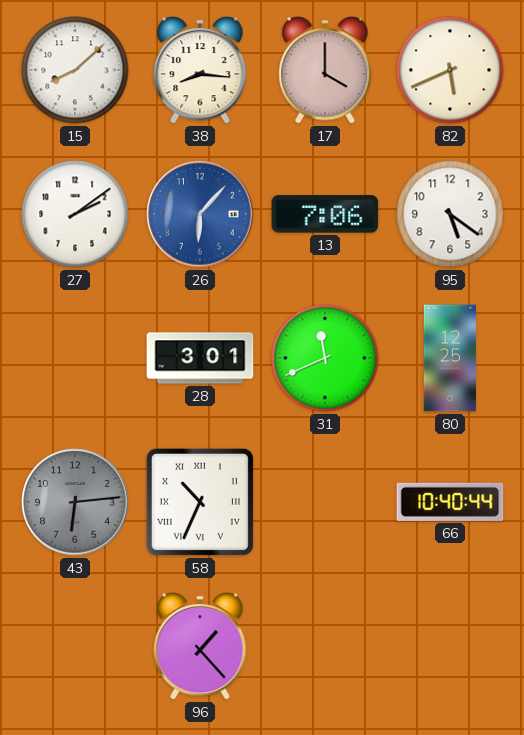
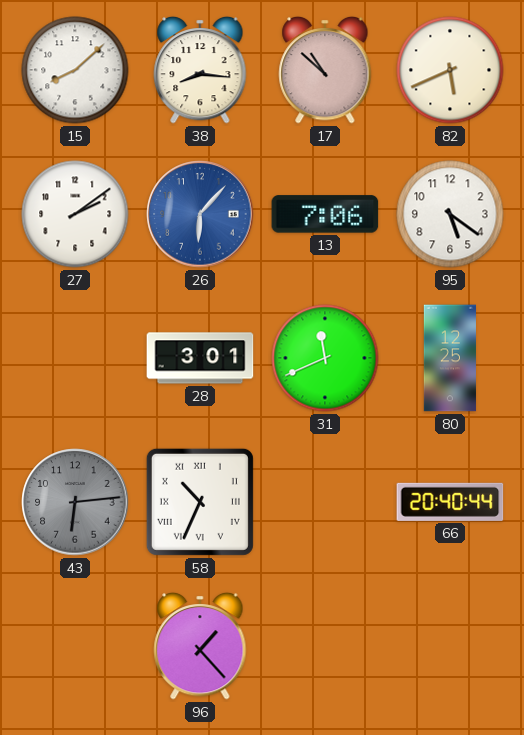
17: 4:00 -> 10:52 (325, 70)
66: 10:40 -> 20:40 (450, 502)
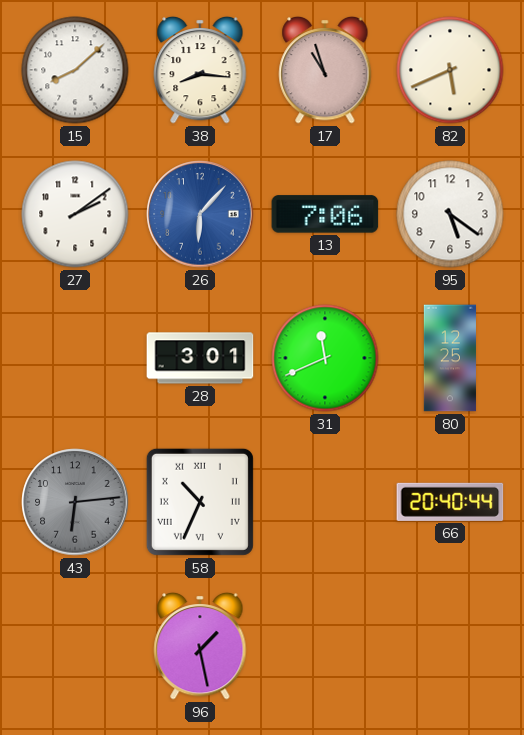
17: 10:52 -> 10:57 (325, 70)
96: 1:23 -> 1:28 (200, 646)
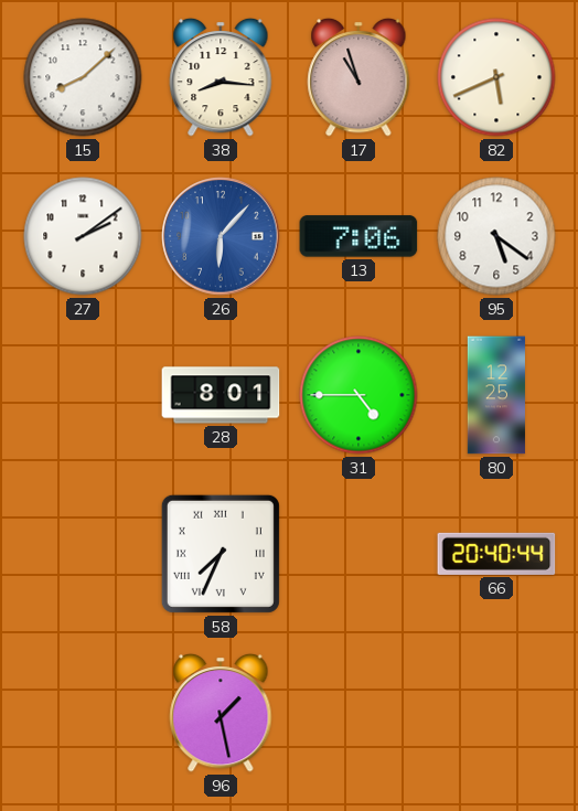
28: 3:01 -> 8:01 (221, 395)
31: 11:41 -> 4:45 (358, 395)
43: 6:14 -> none (75, 502)
58: 10:34 -> 7:34 (221, 554)
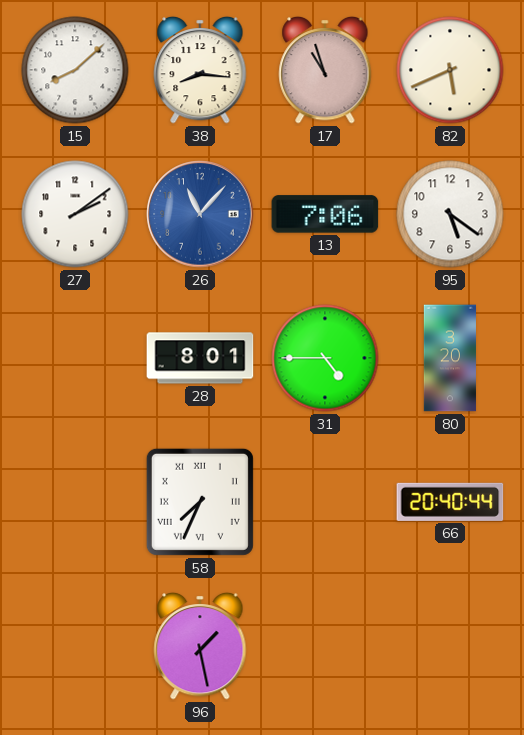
26: 6:07 -> 11:07 (200, 214)
80: 12:25 -> 3:20 (450, 358)
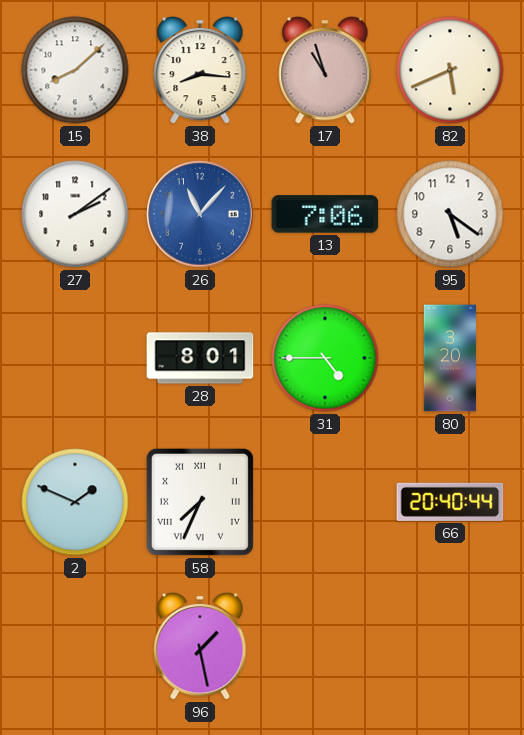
2: none -> 1:49 (75, 502)
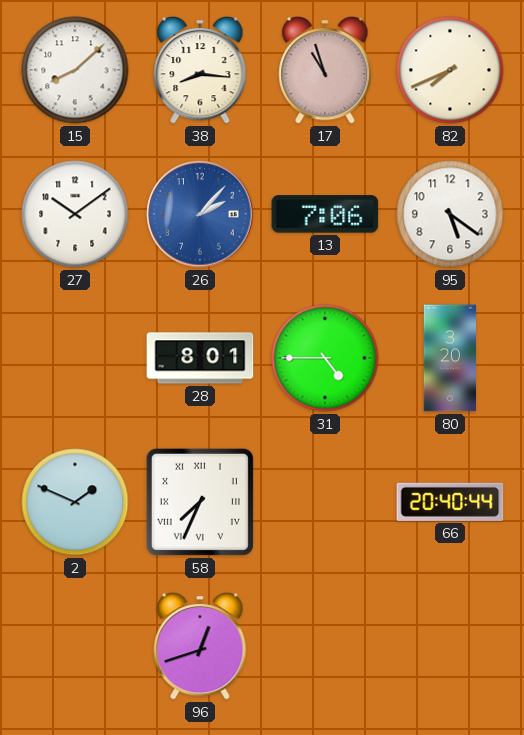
82: 5:41 -> 7:41 (450, 70)
27: 2:09 -> 10:09 (75, 214)
26: 11:07 -> 2:07 (200, 214)
96: 1:28 -> 12:42 (200, 646)
